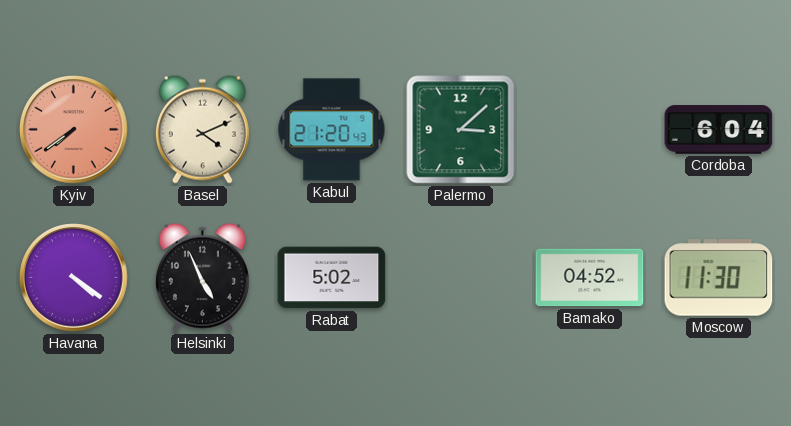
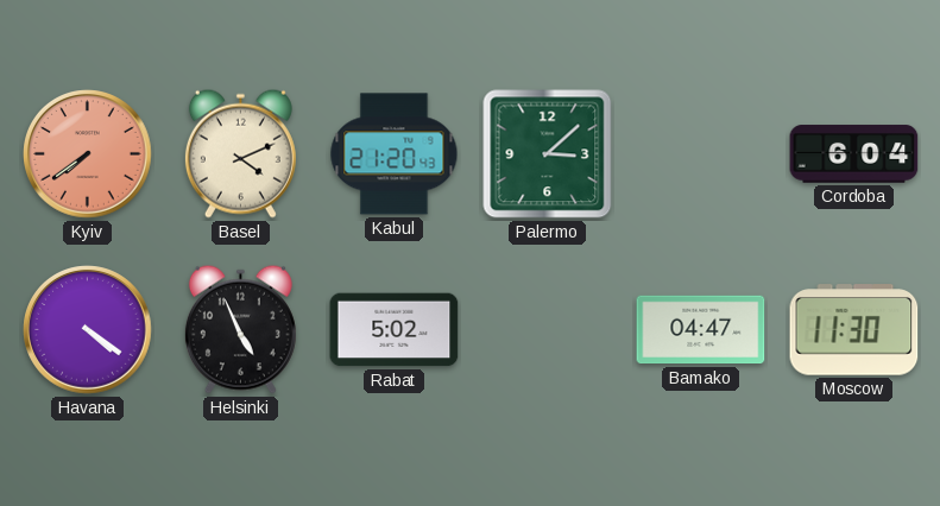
Bamako: 04:52 -> 04:47 (701, 330)
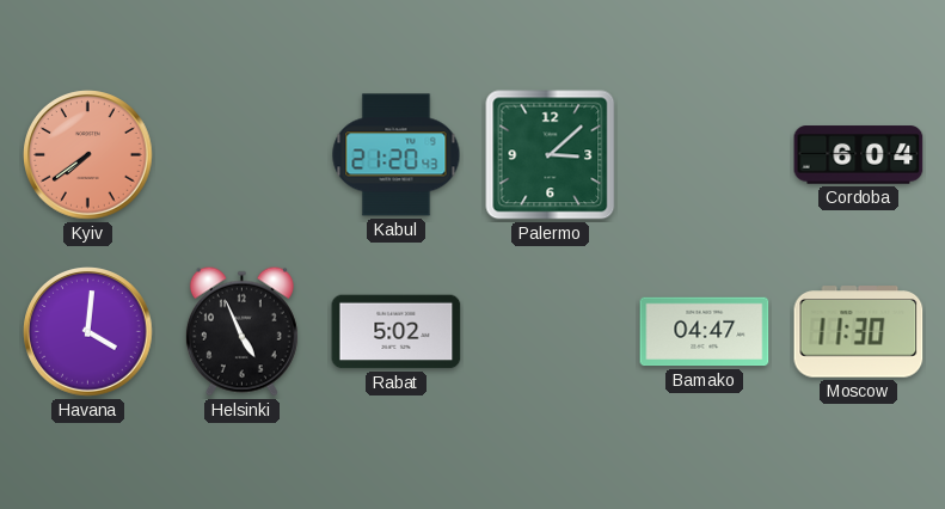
Basel: 4:11 -> none (240, 153)
Havana: 4:21 -> 4:01 (88, 332)
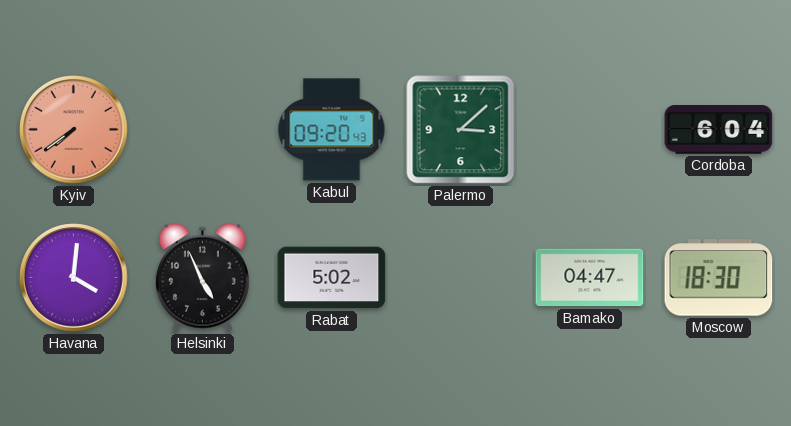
Kabul: 21:20 -> 09:20 (332, 130)
Moscow: 11:30 -> 18:30 (719, 278)
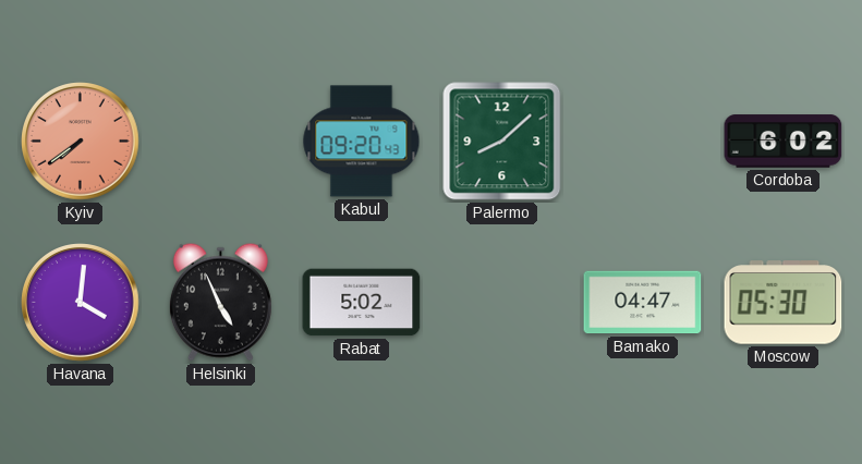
Palermo: 3:08 -> 8:08 (502, 142)
Cordoba: 6:04 -> 6:02 (784, 142)
Moscow: 18:30 -> 05:30 (784, 303)
